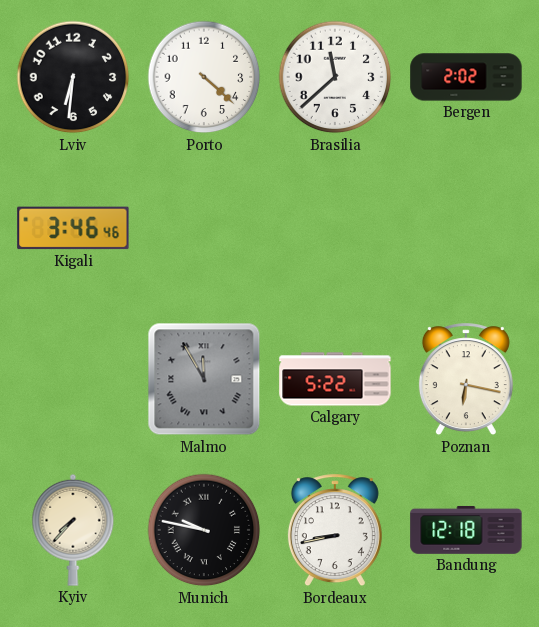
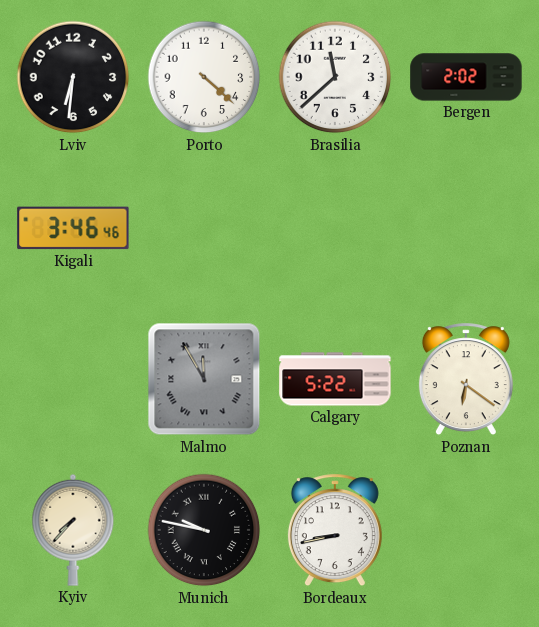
Poznan: 6:17 -> 6:21 (466, 380)
Bandung: 12:18 -> none (466, 530)
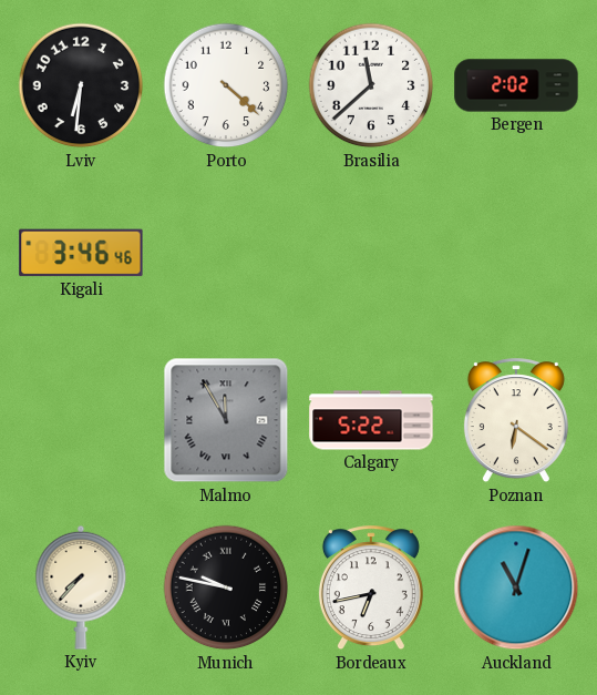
Bordeaux: 8:43 -> 6:43 (371, 589)
Auckland: none -> 11:03 (516, 587)
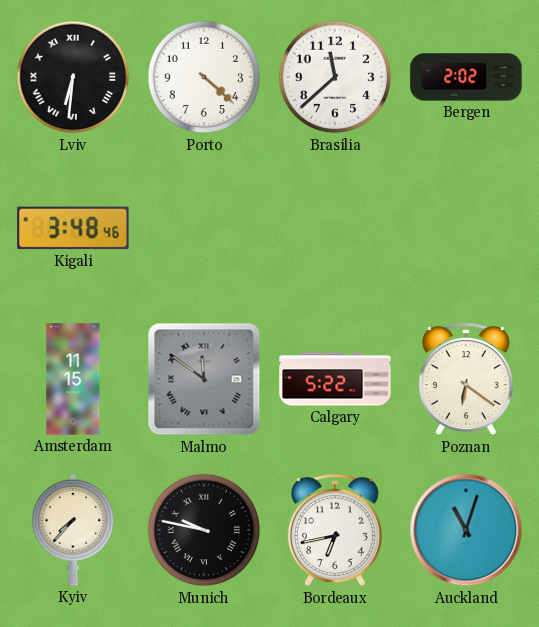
Lviv numerals: Arabic -> Roman (73, 77)
Kigali: 3:46 -> 3:48 (73, 228)
Amsterdam: none -> 11:15 (73, 379)
Malmo: 11:55 -> 11:51 (204, 379)
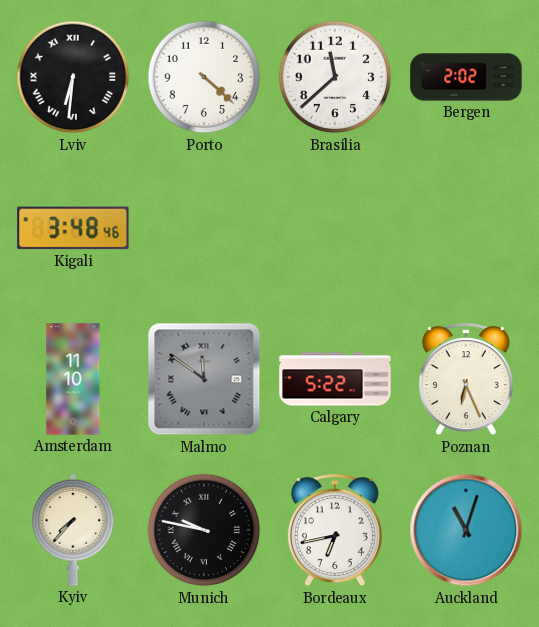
Amsterdam: 11:15 -> 11:10 (73, 379)
Poznan: 6:21 -> 6:26 (466, 380)
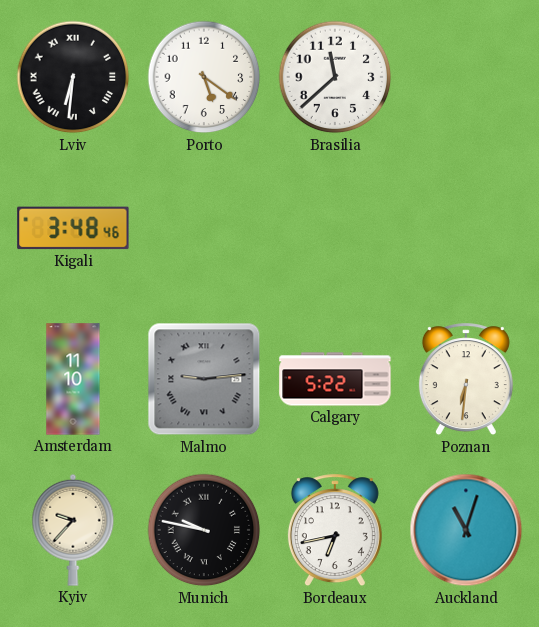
Porto: 4:22 -> 5:21 (204, 77)
Bergen: 2:02 -> none (466, 77)
Malmo: 11:51 -> 9:14 (204, 379)
Poznan: 6:26 -> 6:31 (466, 380)
Kyiv: 7:37 -> 9:37 (73, 530)
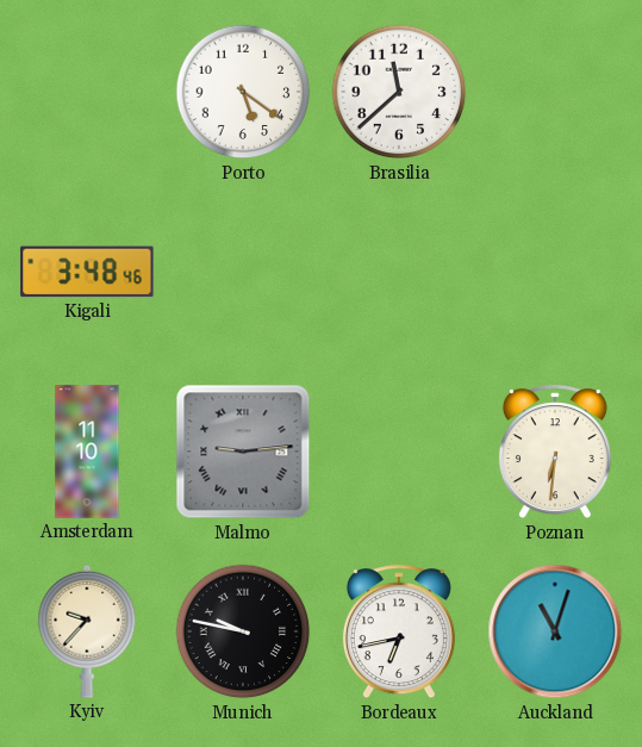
Lviv: 6:31 -> none (73, 77)
Calgary: 5:22 -> none (335, 379)
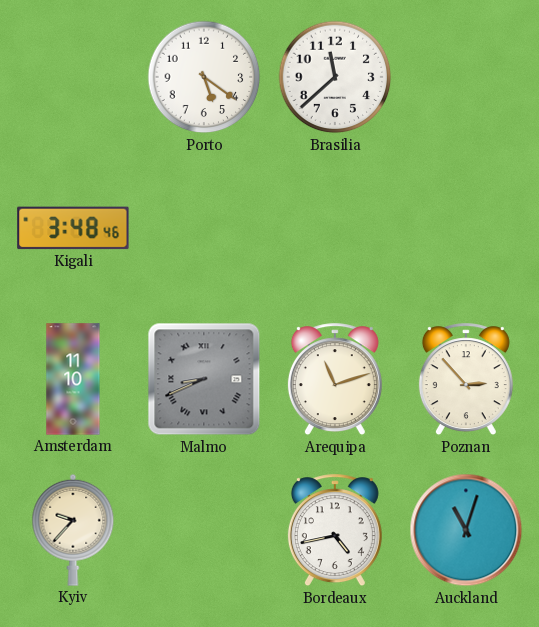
Malmo: 9:14 -> 8:41 (204, 379)
Arequipa: none -> 11:12 (335, 380)
Poznan: 6:31 -> 2:53 (466, 380)
Munich: 9:47 -> none (243, 631)
Bordeaux: 6:43 -> 4:43 (335, 531)
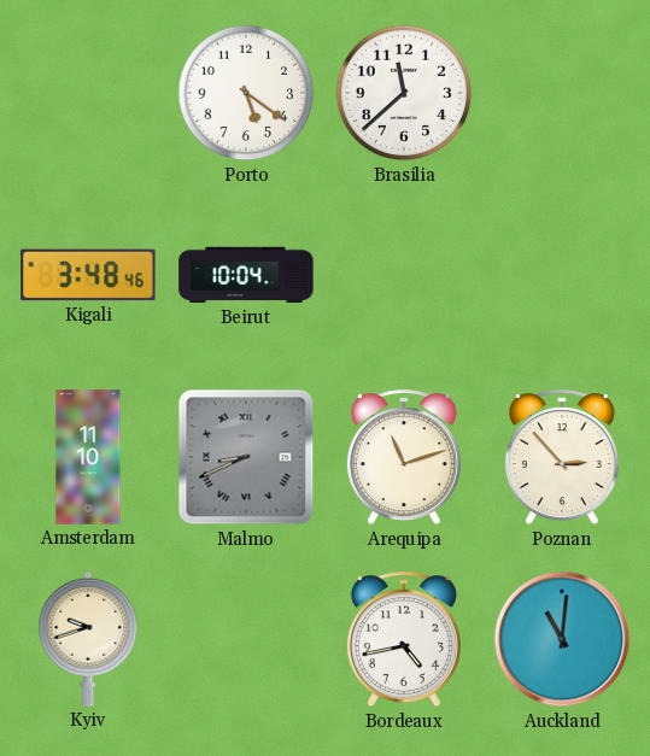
Beirut: none -> 10:04 (246, 275)
Kyiv: 9:37 -> 9:42 (88, 639)
Auckland: 11:03 -> 11:01 (562, 639)
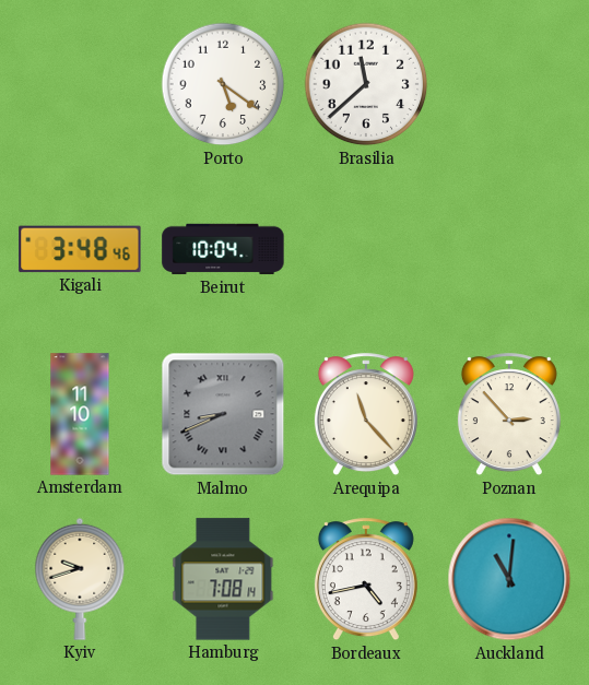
Arequipa: 11:12 -> 11:23 (366, 415)
Hamburg: none -> 7:08 (223, 579)
